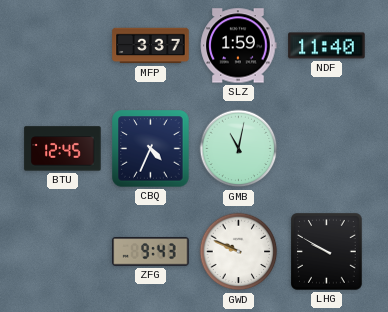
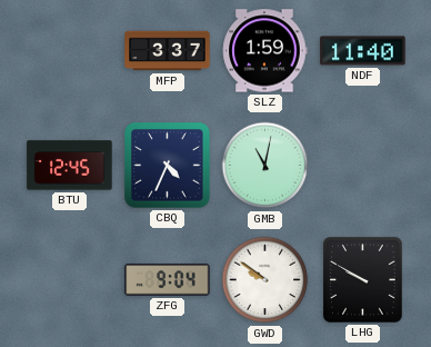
ZFG: 9:43 -> 9:04 (168, 280)
GWD: 9:49 -> 9:51 (265, 280)
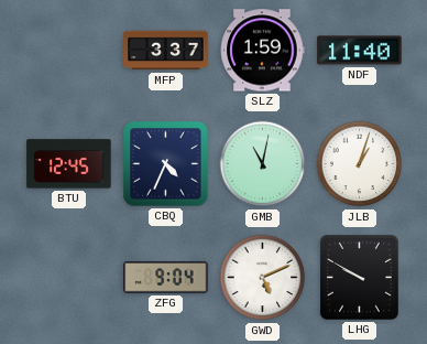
JLB: none -> 1:03 (360, 164)
GWD: 9:51 -> 5:11 (263, 278)
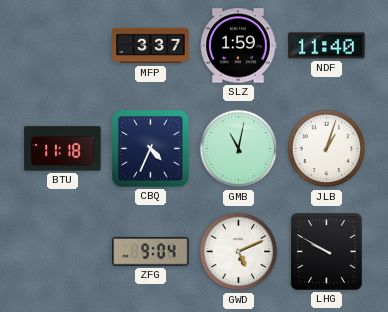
BTU: 12:45 -> 11:18 (63, 149)
